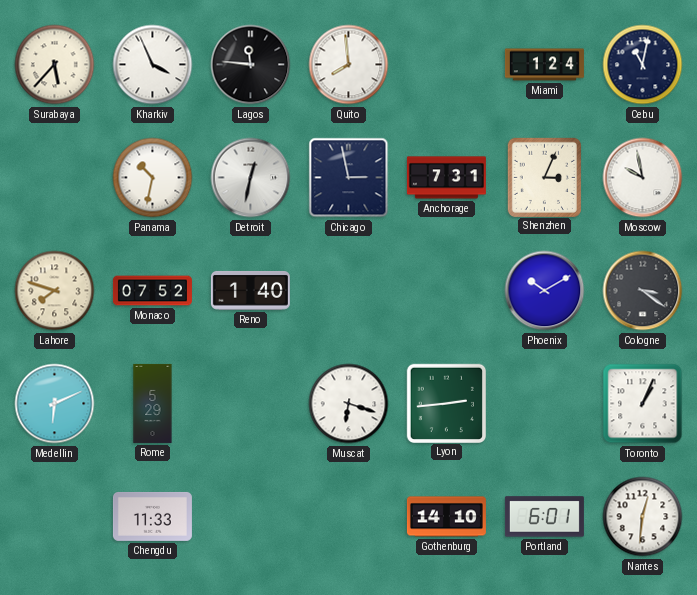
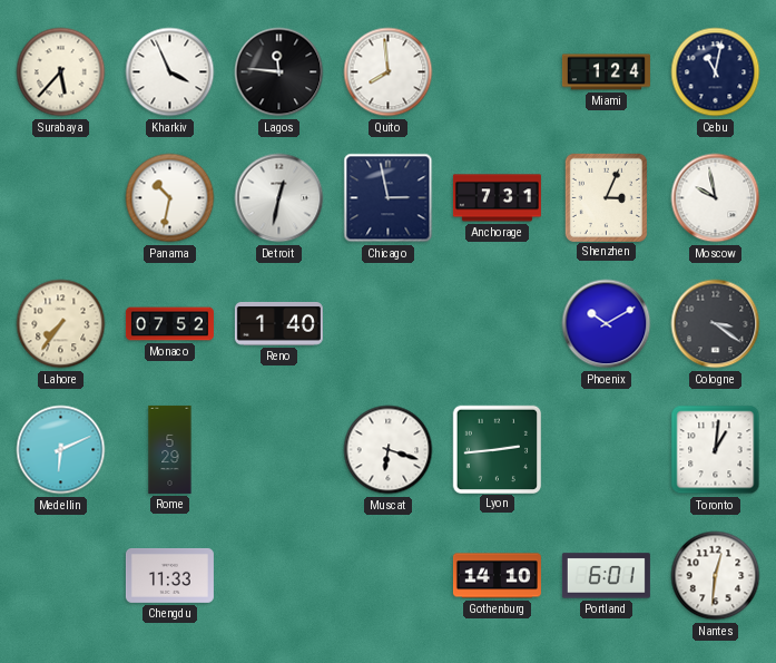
Lahore: 7:48 -> 7:36 (61, 324)
Toronto: 1:04 -> 1:01 (716, 450)
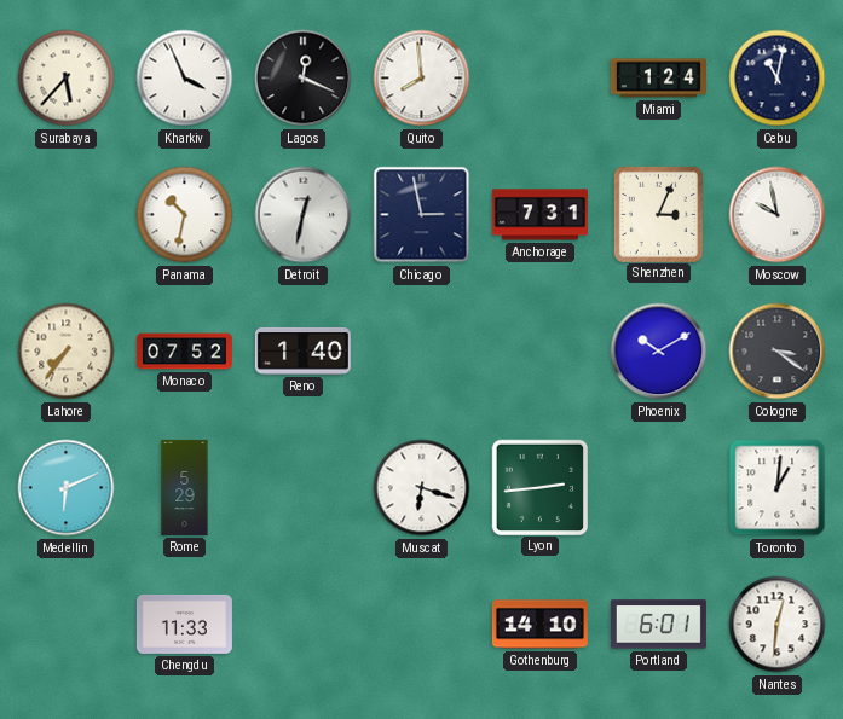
Lagos: 11:46 -> 12:19 (304, 79)
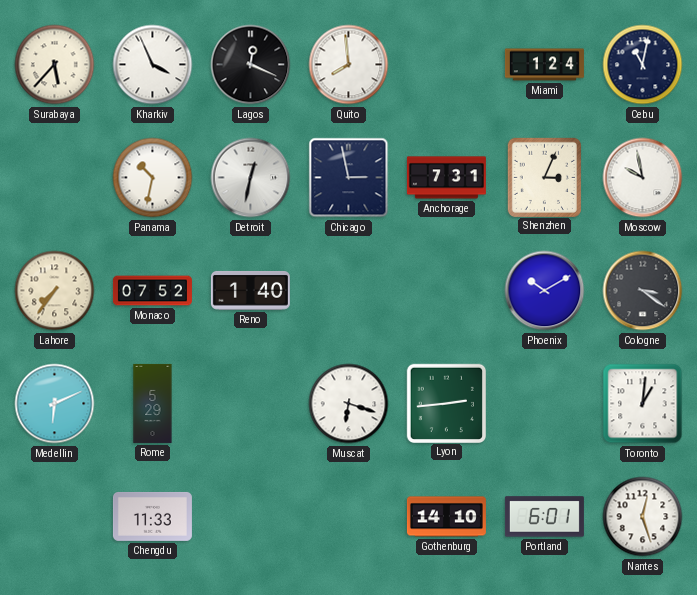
Nantes: 12:31 -> 12:27 (643, 517)
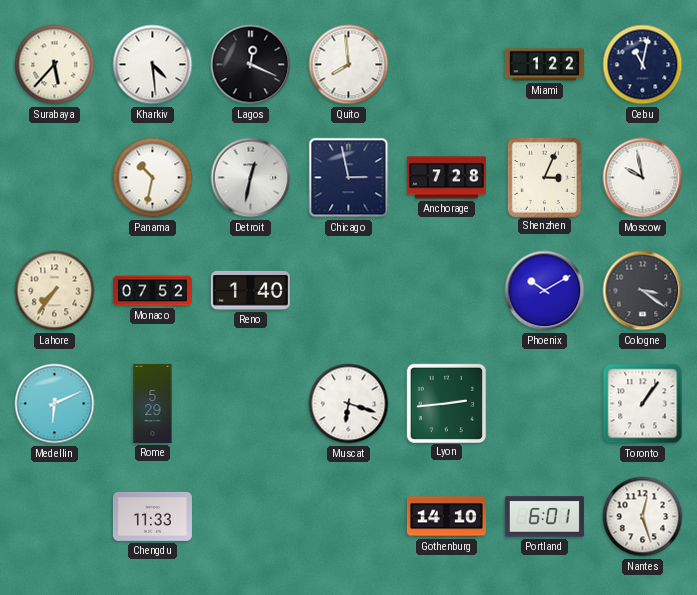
Kharkiv: 3:56 -> 4:29 (153, 65)
Miami: 1:24 -> 1:22 (544, 65)
Anchorage: 7:31 -> 7:28 (446, 178)
Toronto: 1:01 -> 1:06 (643, 404)
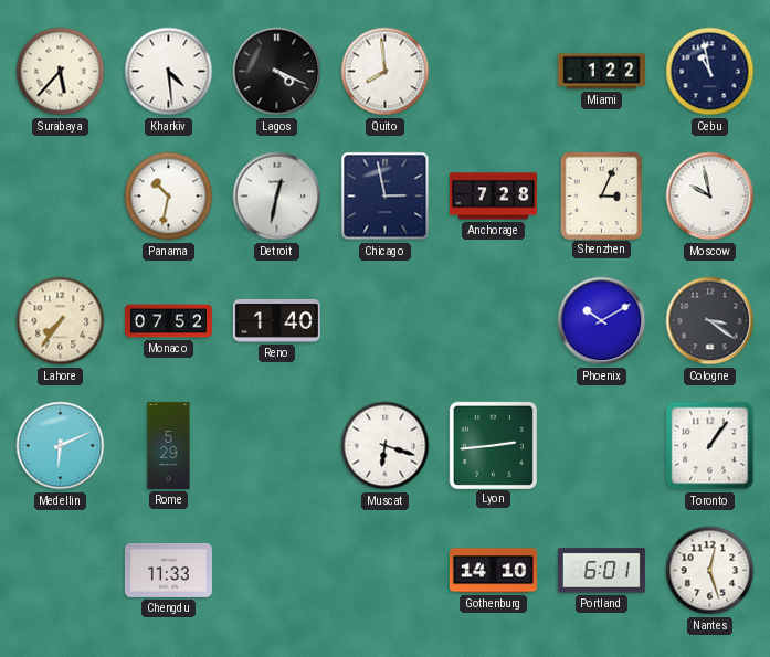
Lagos: 12:19 -> 4:19 (277, 72)
Cebu: 11:02 -> 10:58 (710, 72)
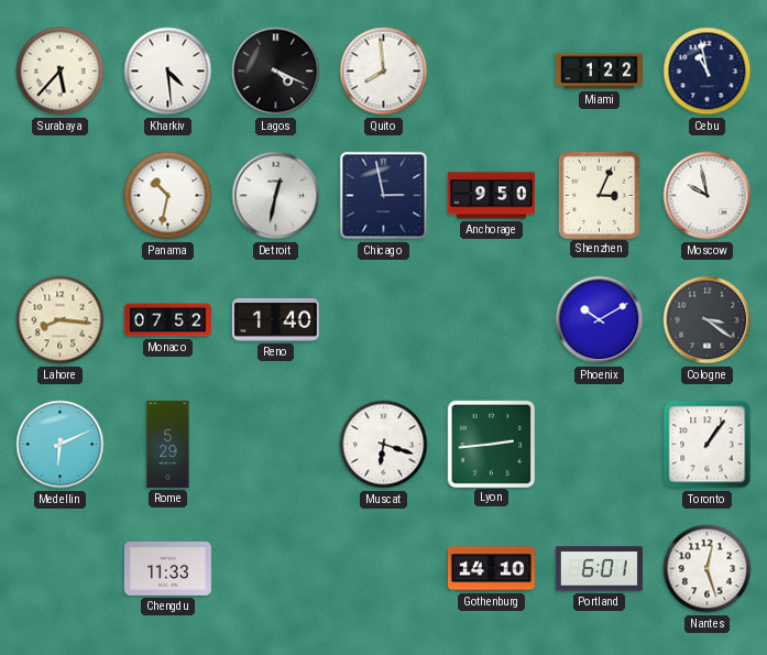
Anchorage: 7:28 -> 9:50 (491, 196)
Lahore: 7:36 -> 8:16 (61, 320)
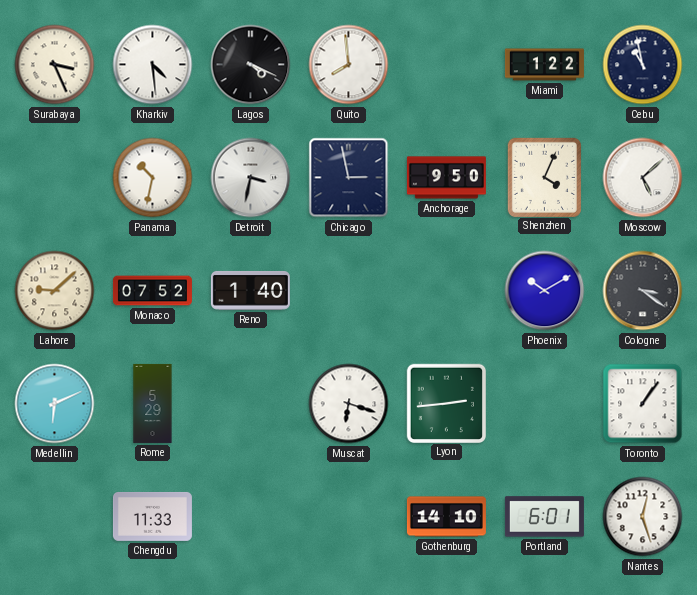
Surabaya: 5:37 -> 3:26 (55, 65)
Detroit: 12:32 -> 3:32 (251, 178)
Shenzhen: 3:04 -> 4:04 (544, 177)
Moscow: 9:58 -> 5:08 (643, 178)
Lahore: 8:16 -> 9:08 (55, 291)
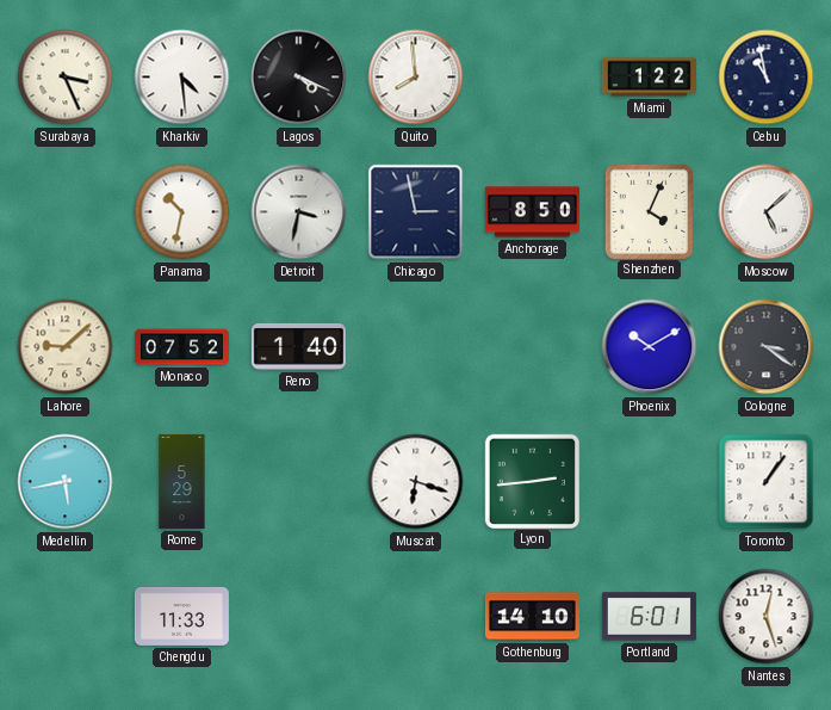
Anchorage: 9:50 -> 8:50 (532, 212)
Medellin: 6:11 -> 5:43 (66, 482)
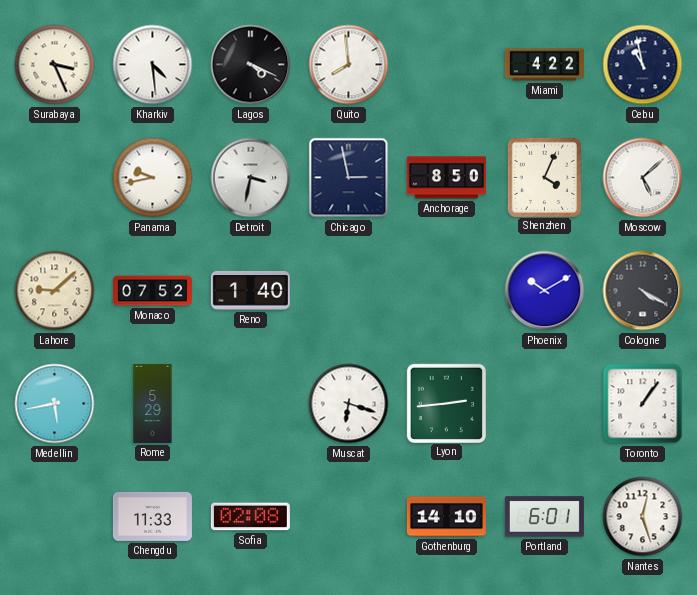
Miami: 1:22 -> 4:22 (544, 65)
Panama: 10:32 -> 9:43 (153, 178)
Cologne: 3:21 -> 4:20 (643, 291)
Sofia: none -> 02:08 (250, 517)
